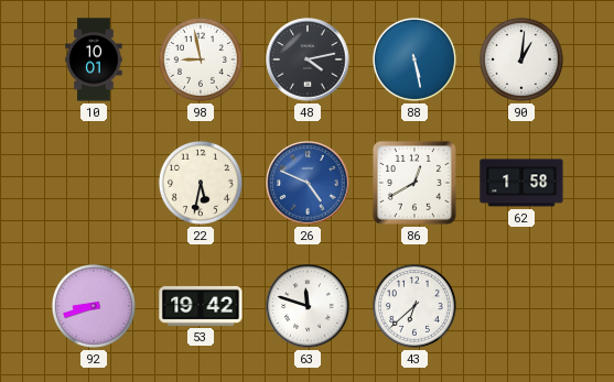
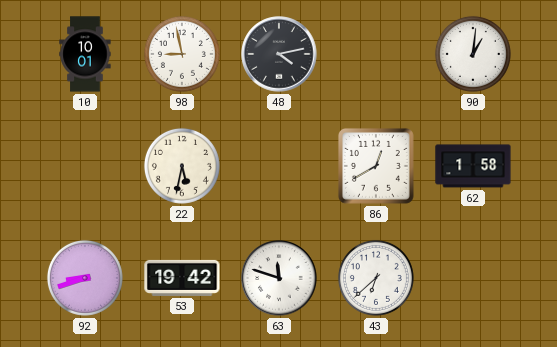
88: 5:28 -> none (414, 59)
26: 4:49 -> none (308, 183)
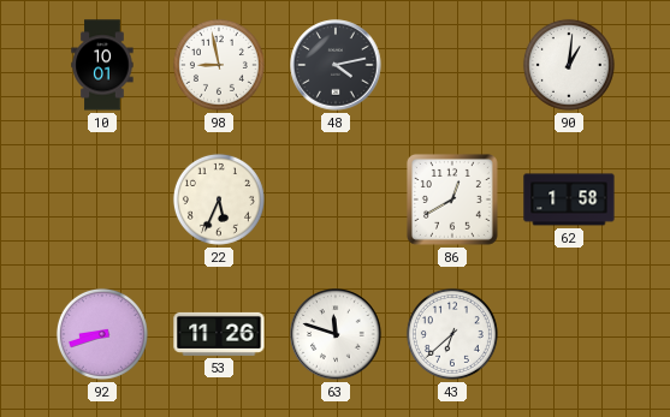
22: 5:32 -> 5:34 (219, 199)
53: 19:42 -> 11:26 (219, 334)
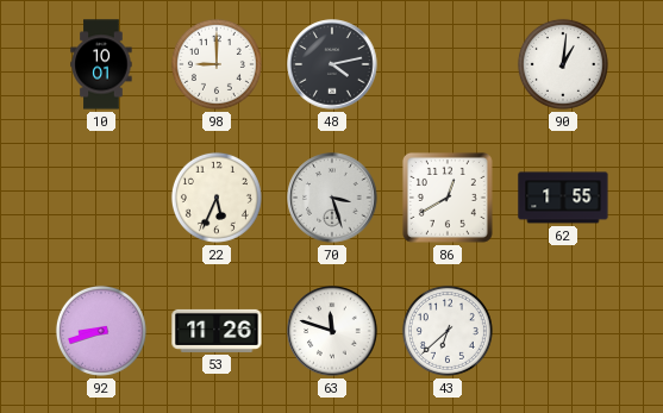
98: 8:58 -> 9:00 (217, 64)
70: none -> 3:27 (332, 198)
62: 1:58 -> 1:55 (563, 198)
